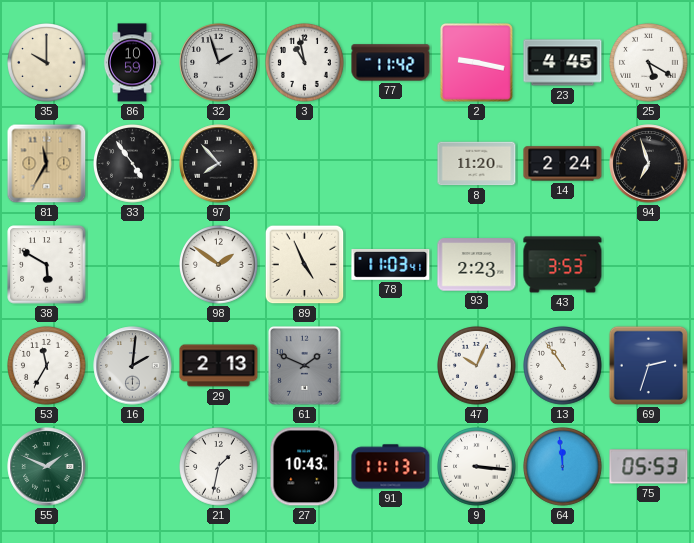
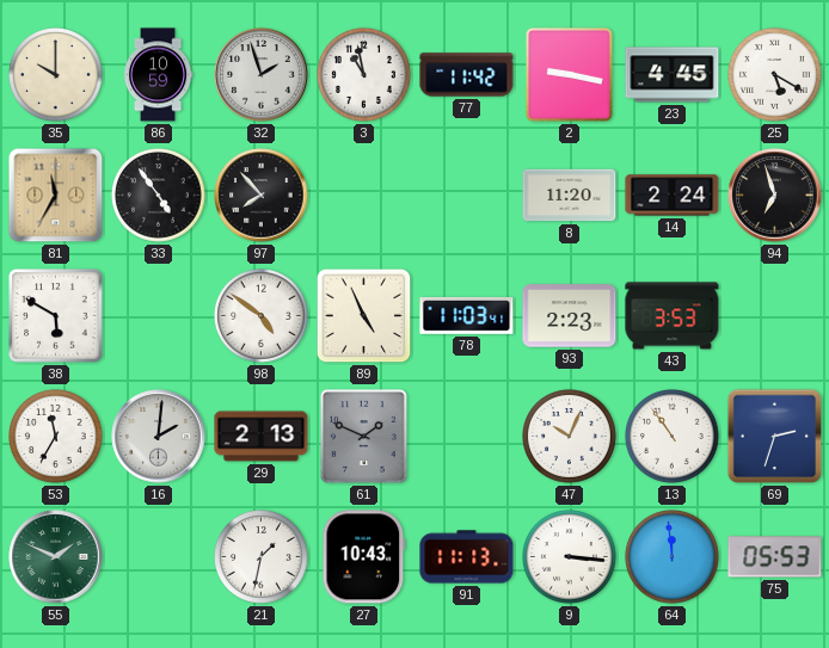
98: 1:51 -> 4:51 (262, 316)
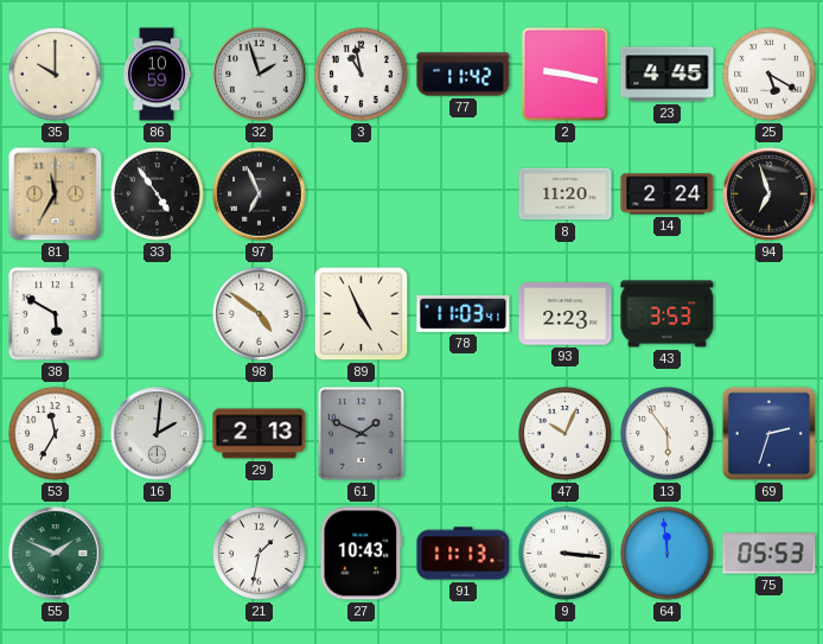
97: 7:53 -> 6:56 (260, 195)
13: 10:54 -> 5:54 (668, 434)
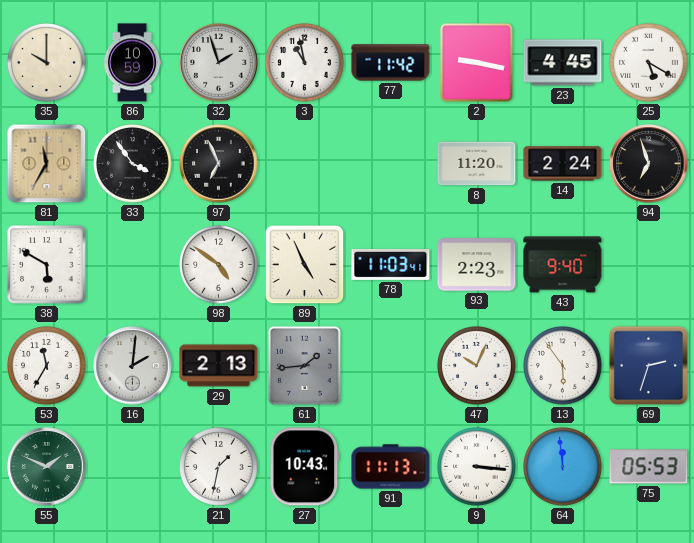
33: 4:54 -> 3:54 (133, 164)
43: 3:53 -> 9:40 (563, 265)
61: 1:49 -> 1:44 (304, 365)
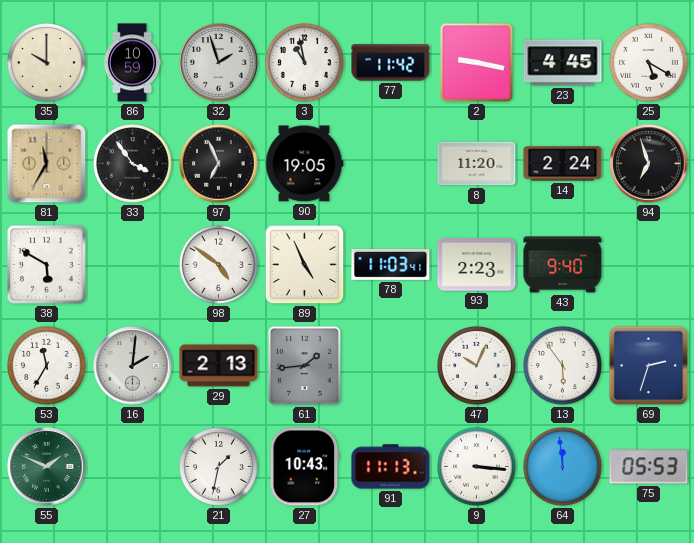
90: none -> 19:05 (305, 164)
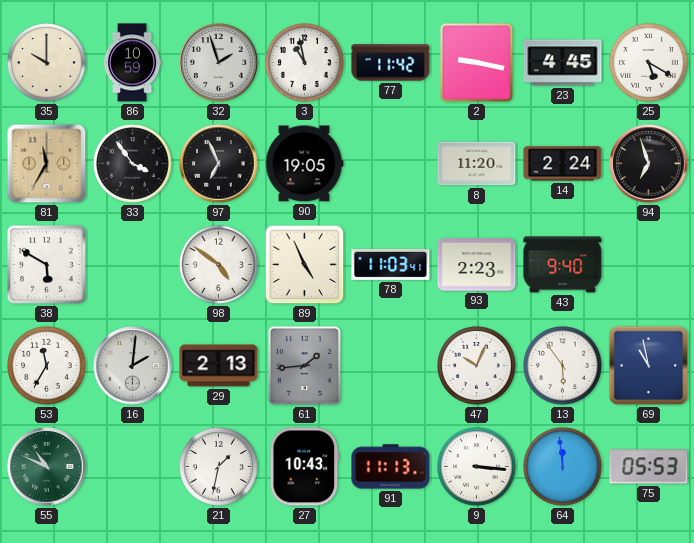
69: 2:33 -> 10:58 (649, 366)
55: 1:49 -> 10:49 (47, 467)
